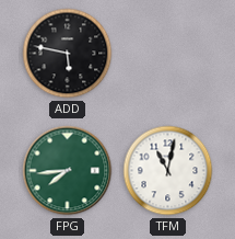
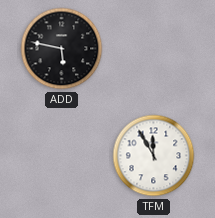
FPG: 7:44 -> none (68, 171)
TFM: 11:02 -> 11:55 (154, 156)
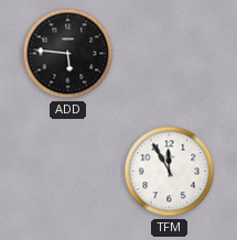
ADD: 5:47 -> 5:46 (68, 54)
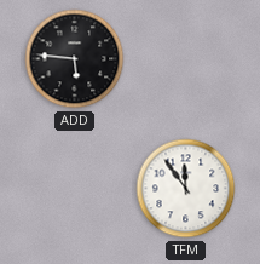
TFM: 11:55 -> 11:54 (186, 189)
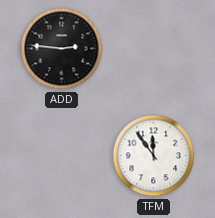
ADD: 5:46 -> 2:46 (62, 49)
